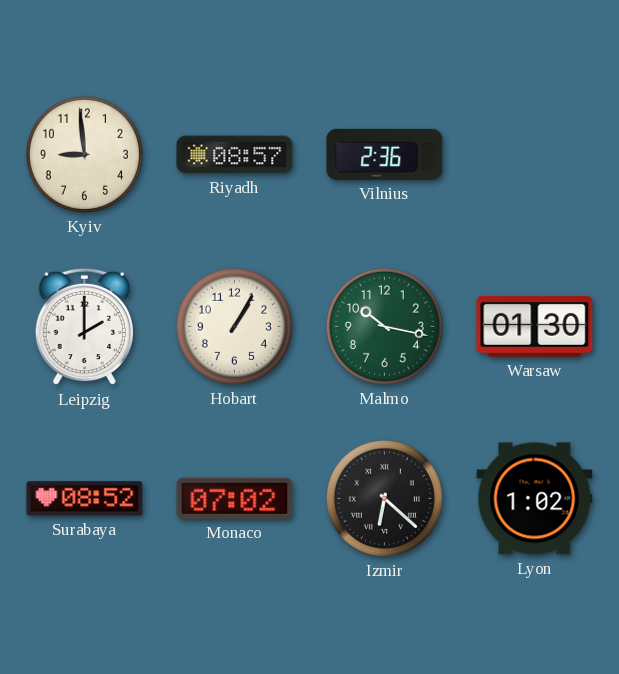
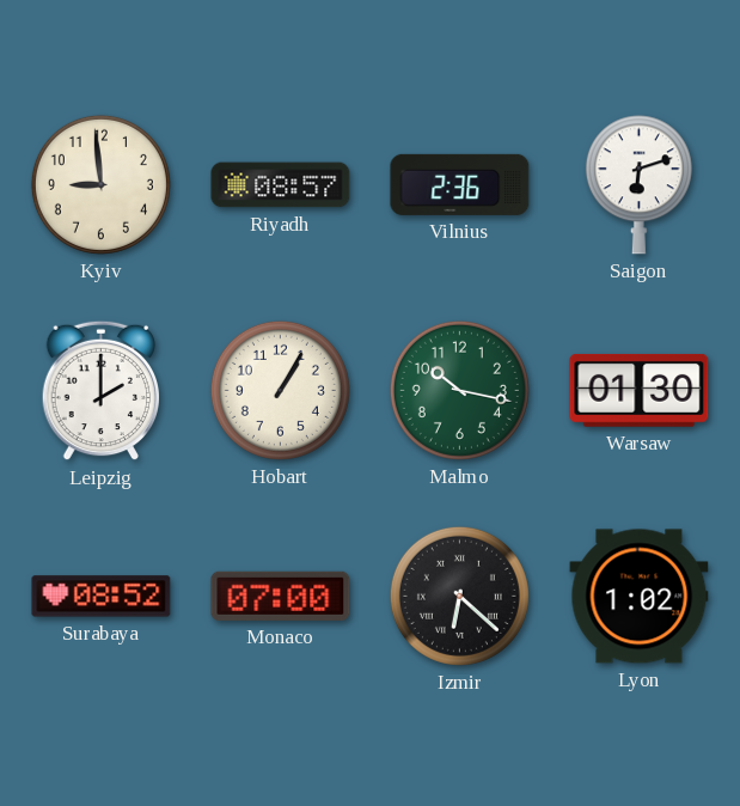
Saigon: none -> 6:12 (638, 185)
Monaco: 07:02 -> 07:00 (281, 596)
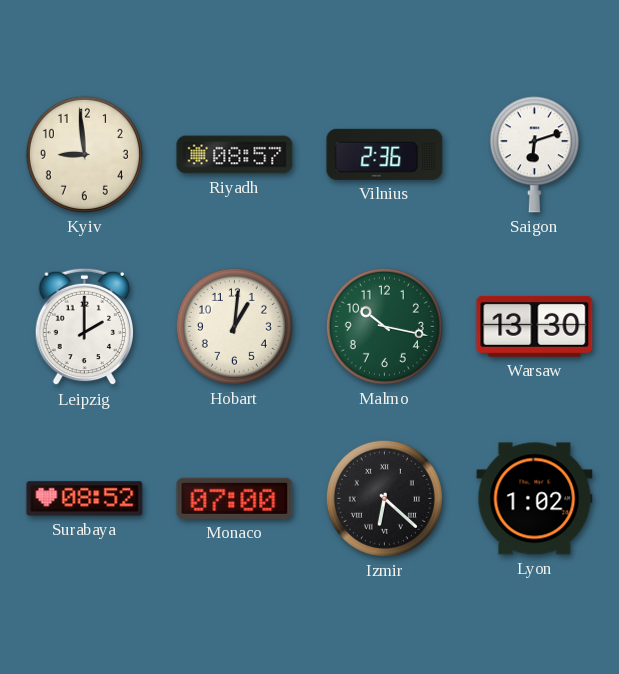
Hobart: 1:05 -> 1:01 (234, 326)
Warsaw: 01:30 -> 13:30 (535, 326)
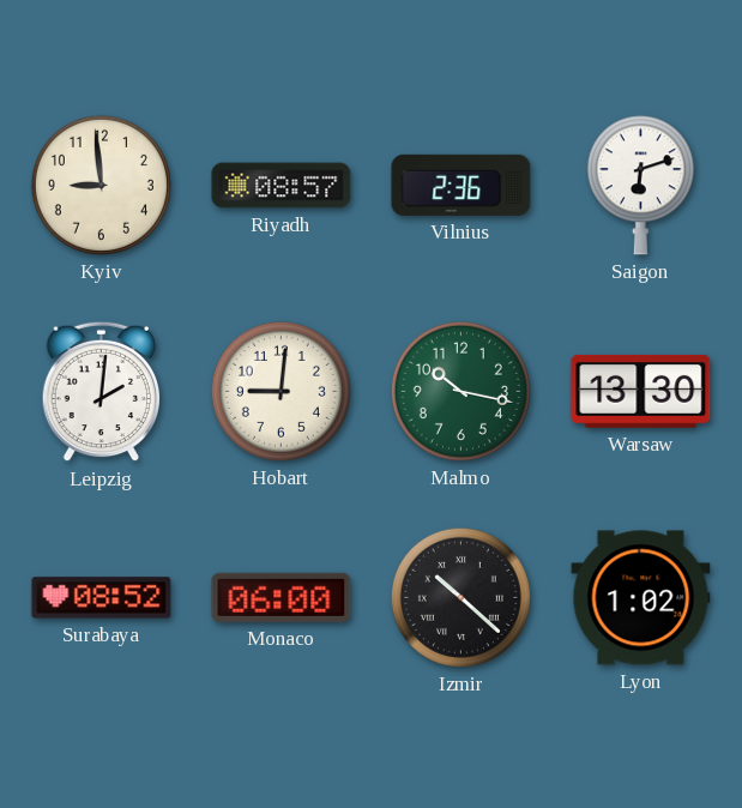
Leipzig: 2:00 -> 2:01 (102, 392)
Hobart: 1:01 -> 9:01 (280, 391)
Monaco: 07:00 -> 06:00 (282, 597)
Izmir: 6:22 -> 10:22 (460, 597)
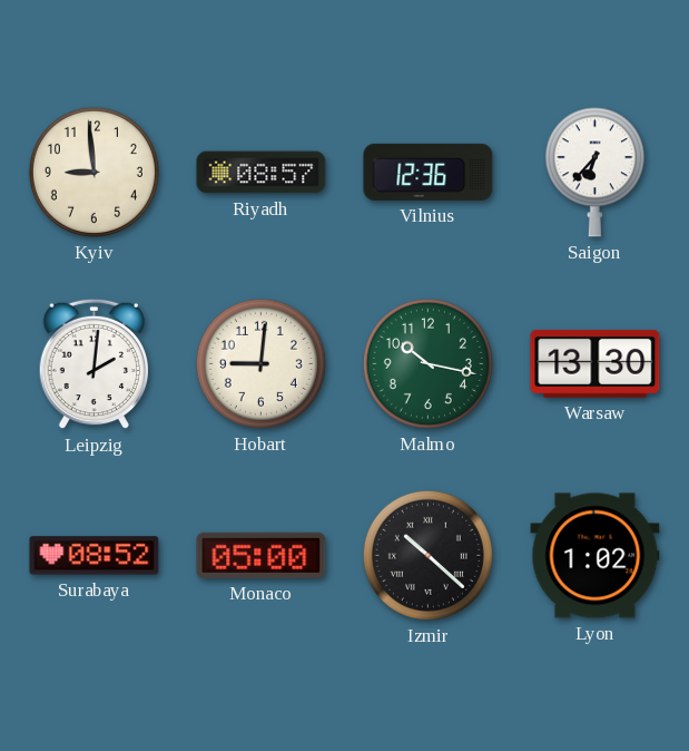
Vilnius: 2:36 -> 12:36 (429, 172)
Saigon: 6:12 -> 6:37 (594, 173)
Monaco: 06:00 -> 05:00 (262, 555)
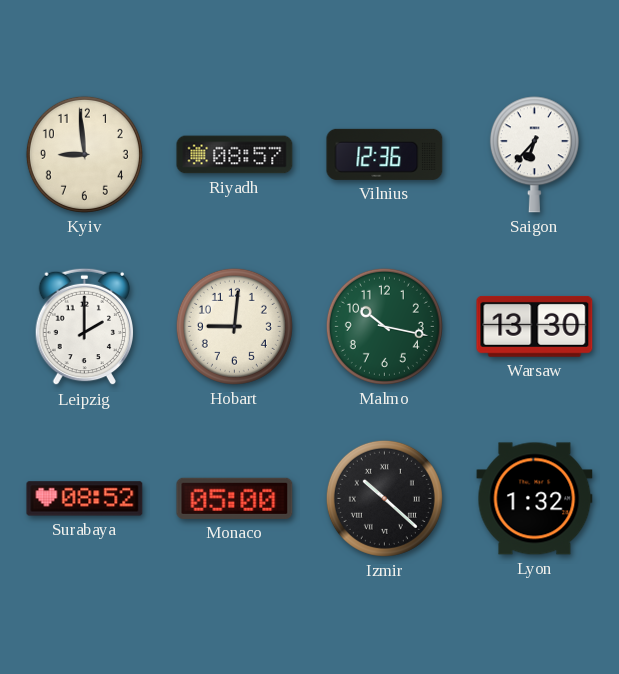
Leipzig: 2:01 -> 2:00 (85, 327)
Lyon: 1:02 -> 1:32 (535, 499)
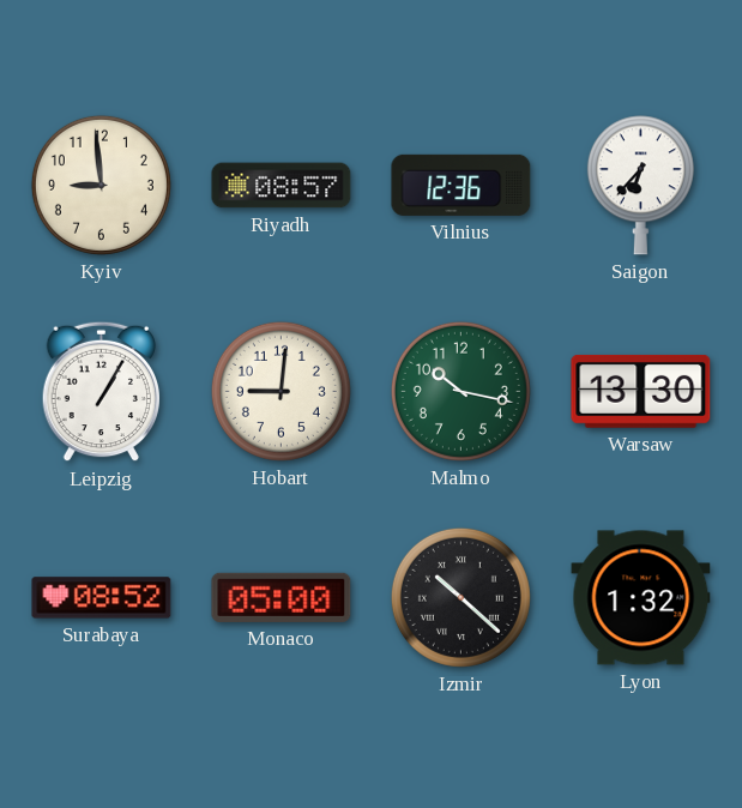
Leipzig: 2:00 -> 1:05 (102, 392)
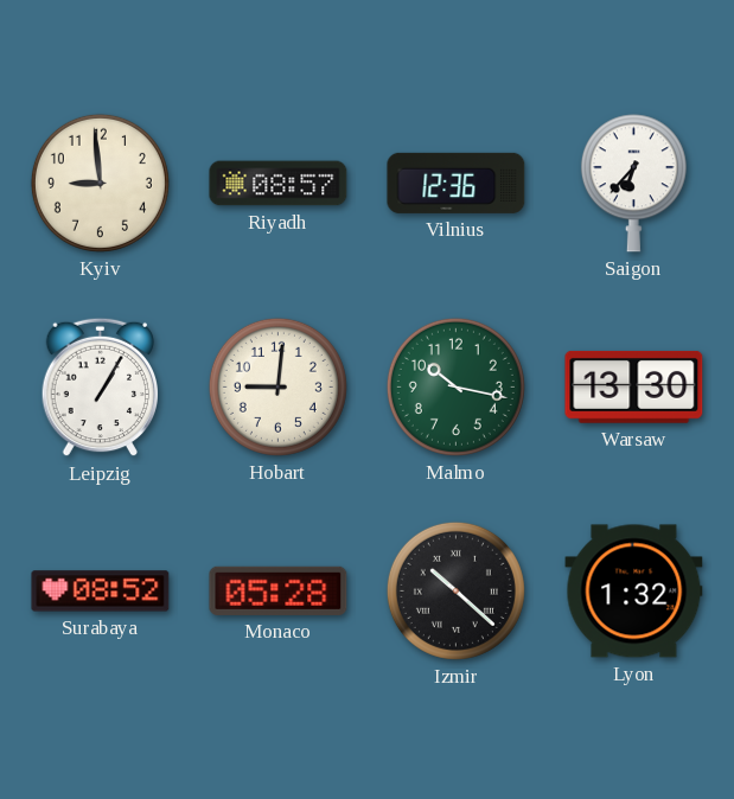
Monaco: 05:00 -> 05:28 (279, 590)
